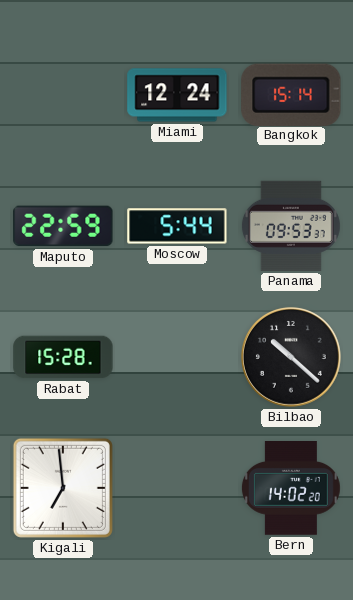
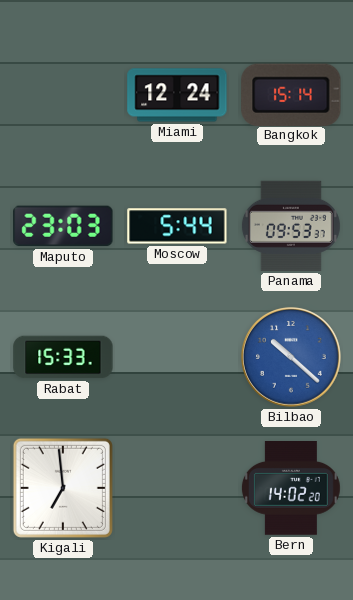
Maputo: 22:59 -> 23:03 (63, 226)
Rabat: 15:28 -> 15:33 (63, 357)
Bilbao dial: black -> blue (291, 357)
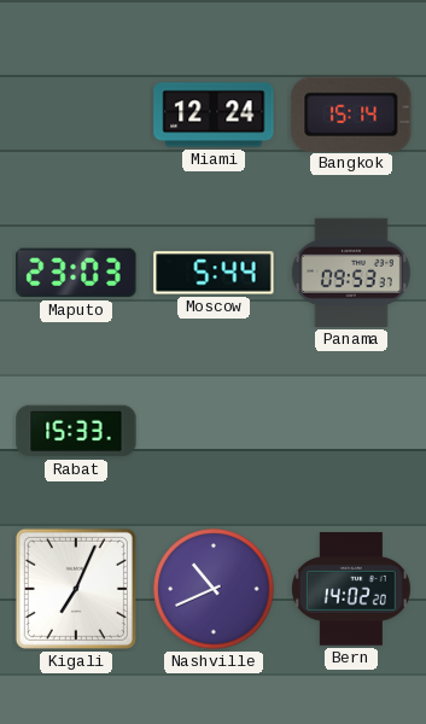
Bilbao: 10:22 -> none (291, 357)
Kigali: 6:59 -> 7:04 (76, 589)
Nashville: none -> 10:41 (214, 589)
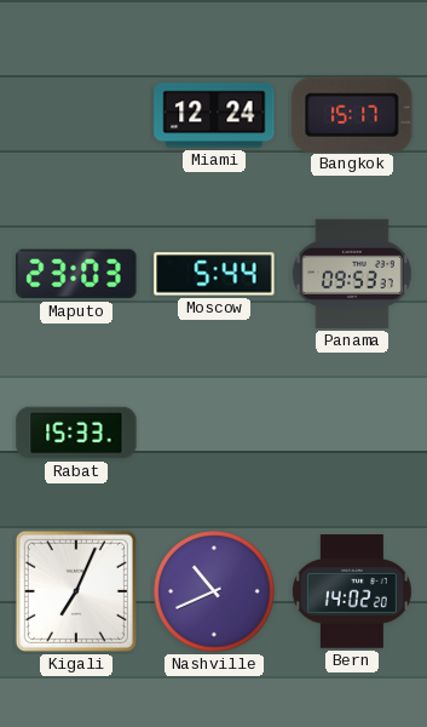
Bangkok: 15:14 -> 15:17 (352, 114)
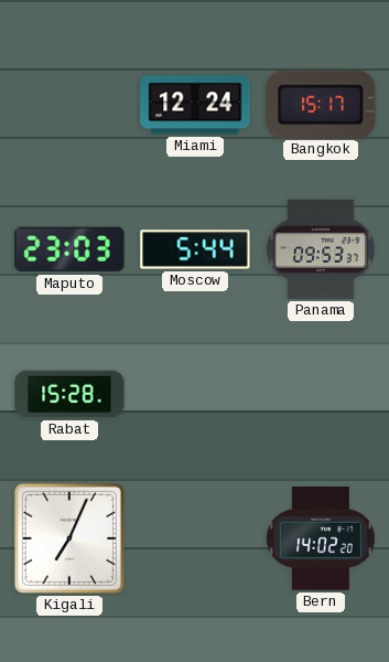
Rabat: 15:33 -> 15:28 (69, 394)
Nashville: 10:41 -> none (214, 591)
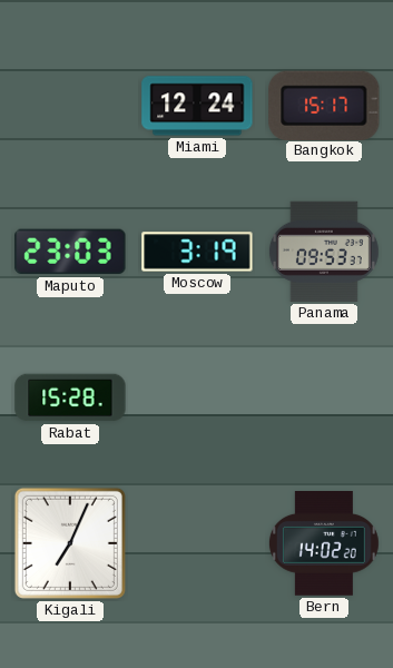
Moscow: 5:44 -> 3:19 (197, 252)
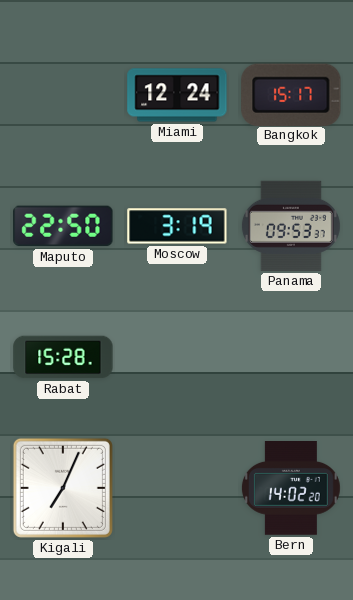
Maputo: 23:03 -> 22:50 (63, 226)
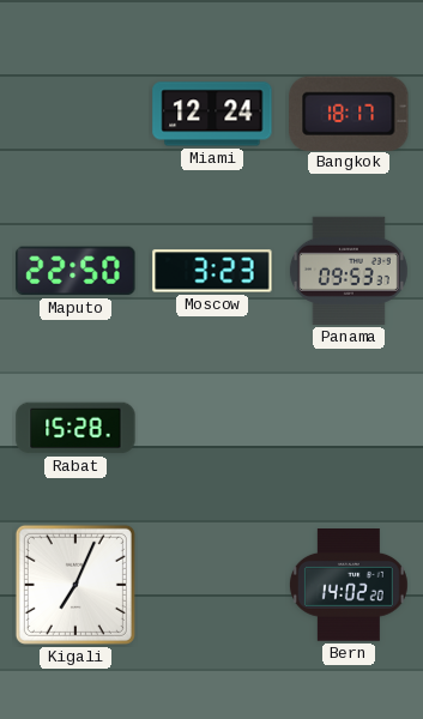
Bangkok: 15:17 -> 18:17 (349, 113)
Moscow: 3:19 -> 3:23 (212, 271)
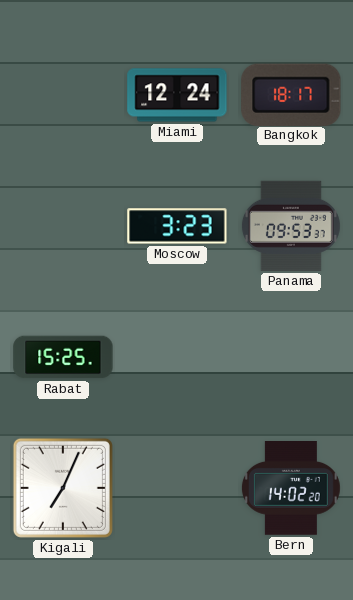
Maputo: 22:50 -> none (75, 271)
Rabat: 15:28 -> 15:25 (63, 357)
